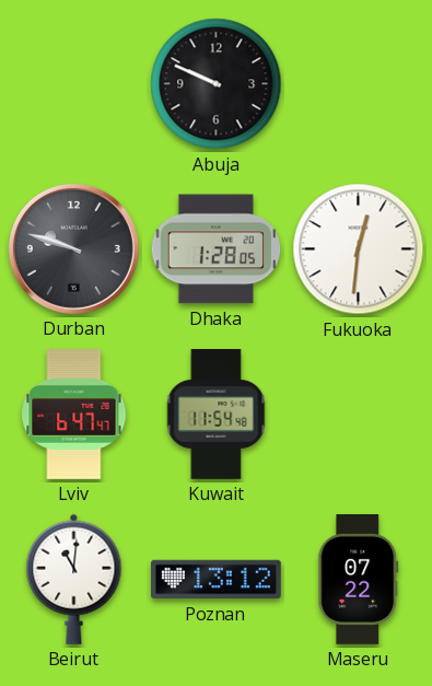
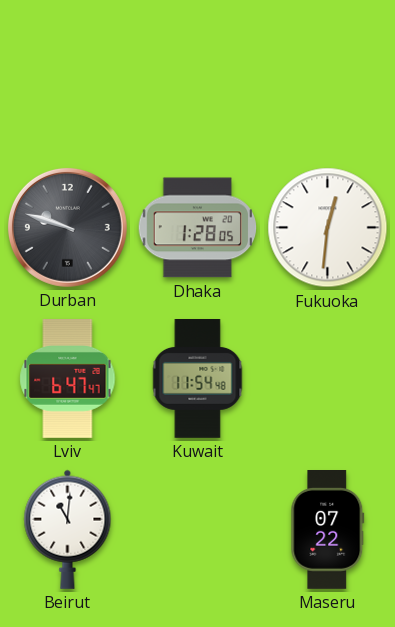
Abuja: 9:49 -> none (217, 84)
Poznan: 13:12 -> none (217, 580)
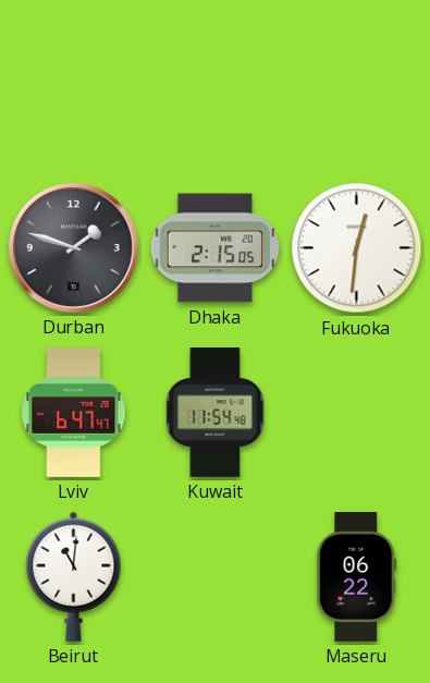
Durban: 9:48 -> 1:48 (73, 247)
Dhaka: 1:28 -> 2:15 (216, 248)
Maseru: 07:22 -> 06:22 (357, 577)
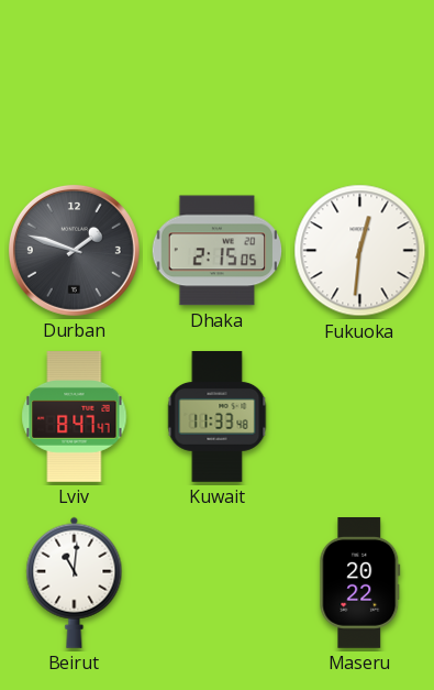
Lviv: 6:47 -> 8:47 (75, 417)
Kuwait: 11:54 -> 11:33 (218, 417)
Maseru: 06:22 -> 20:22 (360, 583)
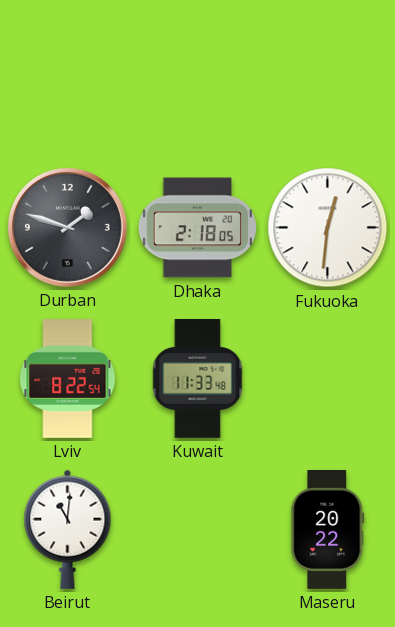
Dhaka: 2:15 -> 2:18 (198, 228)
Lviv: 8:47 -> 8:22 (68, 379)
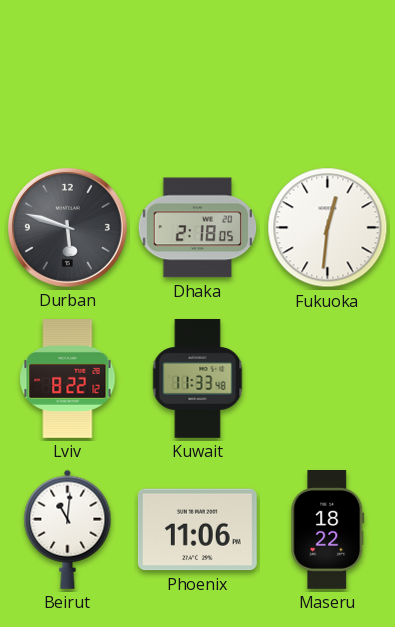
Durban: 1:48 -> 5:48 (67, 227)
Lviv: 8:22:54 -> 8:22:12 (68, 379)
Phoenix: none -> 11:06 (197, 530)
Maseru: 20:22 -> 18:22 (328, 530)
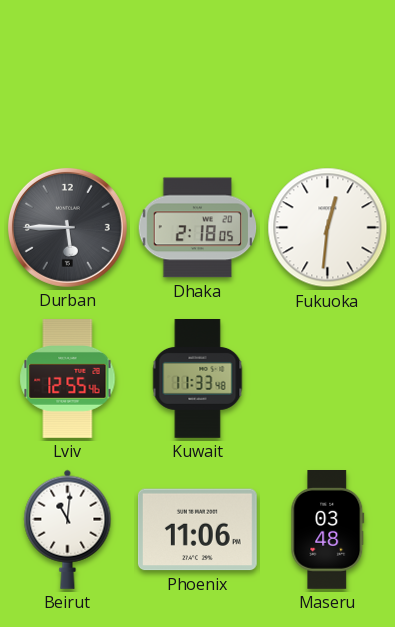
Durban: 5:48 -> 5:45 (67, 227)
Lviv: 8:22 -> 12:55 (68, 379)
Maseru: 18:22 -> 03:48 (328, 530)
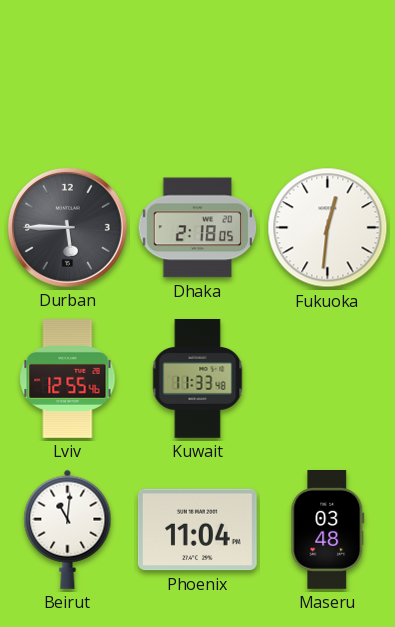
Phoenix: 11:06 -> 11:04 (197, 530)
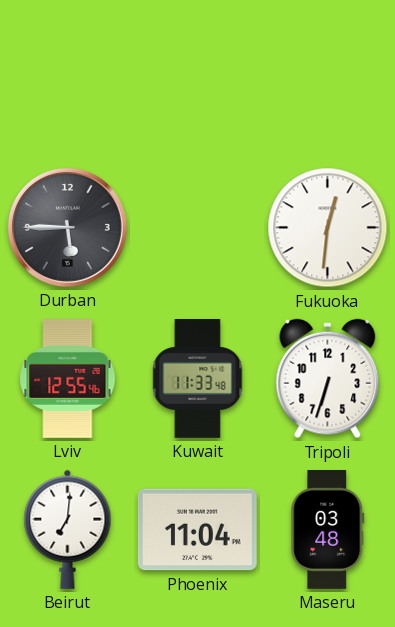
Dhaka: 2:18 -> none (198, 228)
Tripoli: none -> 6:33 (328, 379)
Beirut: 11:01 -> 7:01 (68, 529)
